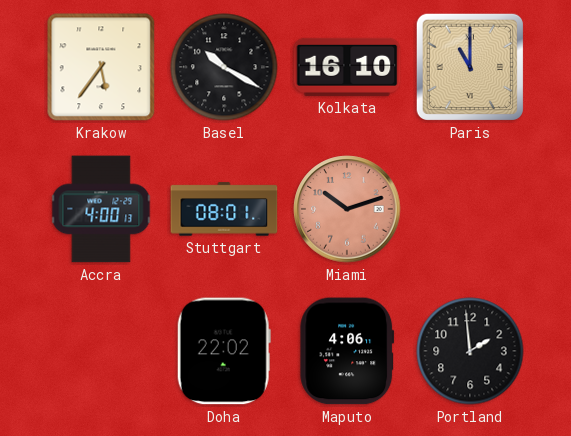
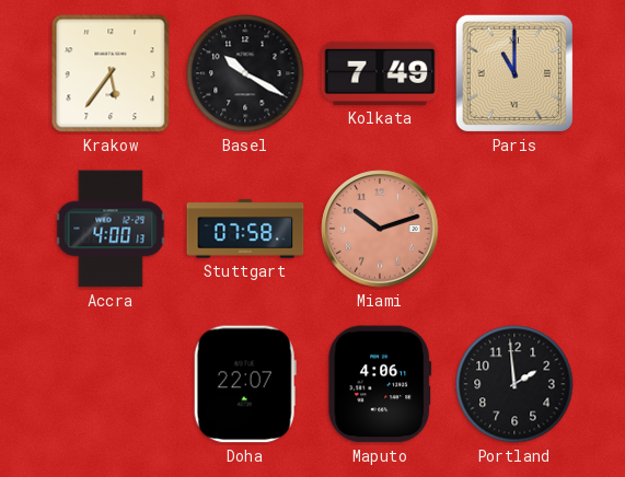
Kolkata: 16:10 -> 7:49 (380, 73)
Stuttgart: 08:01 -> 07:58 (245, 229)
Doha: 22:02 -> 22:07 (245, 384)
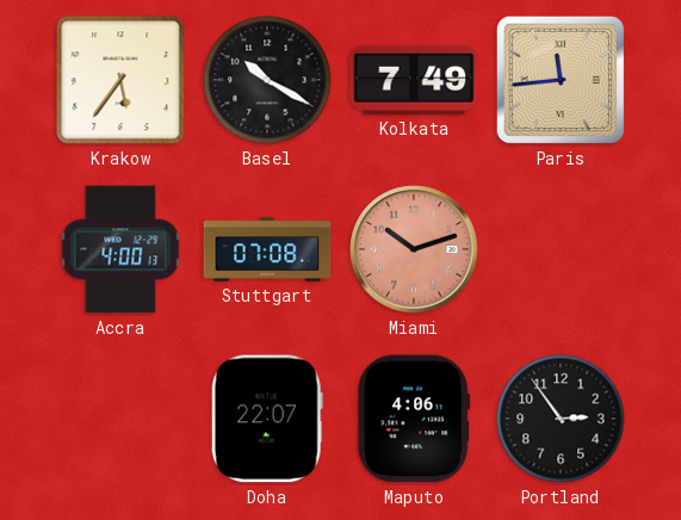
Paris: 11:00 -> 11:44 (561, 80)
Stuttgart: 07:58 -> 07:08 (267, 249)
Portland: 1:59 -> 2:54 (561, 419)
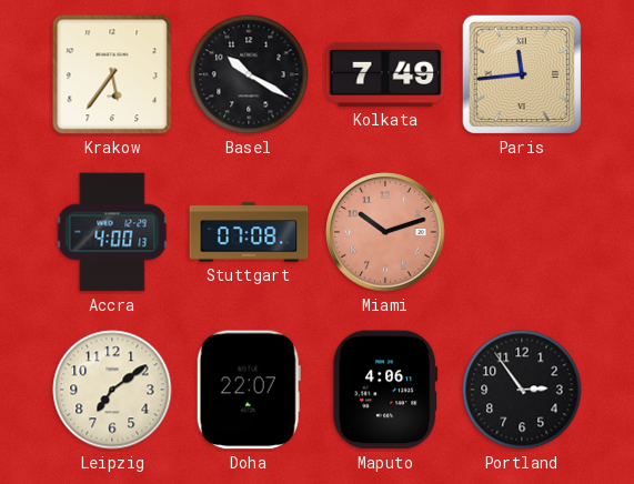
Leipzig: none -> 7:09 (112, 390)
